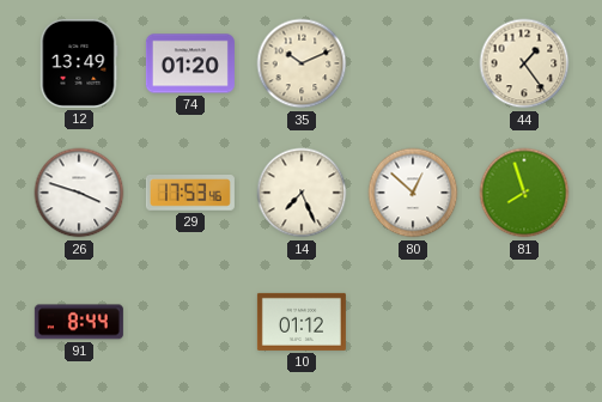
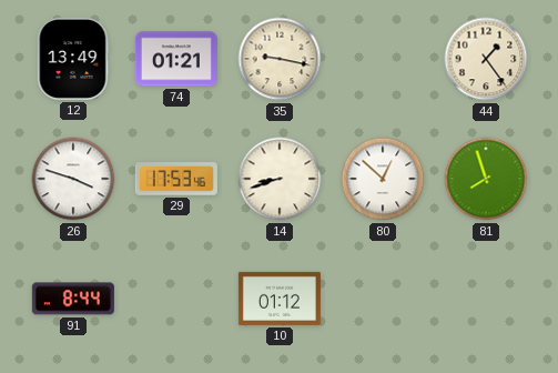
74: 01:20 -> 01:21 (176, 59)
35: 10:11 -> 9:17 (280, 59)
14: 7:26 -> 8:42 (280, 179)
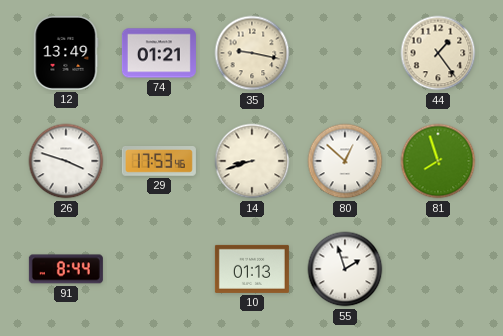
10: 01:12 -> 01:13 (252, 269)
55: none -> 1:57 (345, 269)
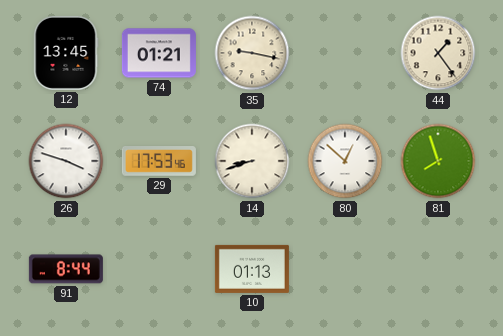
12: 13:49 -> 13:45 (66, 53)
55: 1:57 -> none (345, 269)
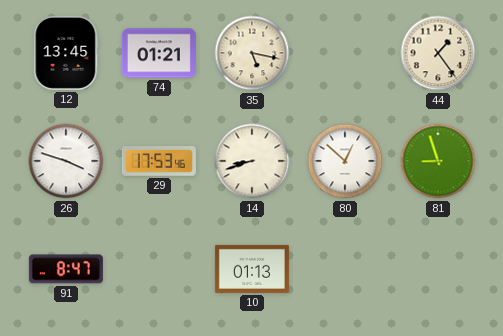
35: 9:17 -> 5:17 (252, 53)
81: 7:57 -> 8:57 (438, 161)
91: 8:44 -> 8:47 (66, 269)
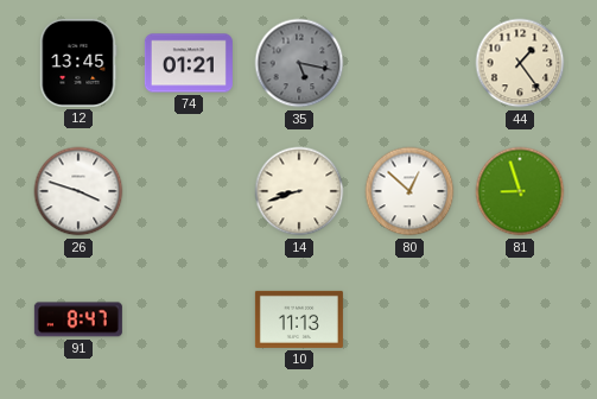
35 dial: cream -> grey (299, 63)
29: 17:53 -> none (159, 161)
10: 01:13 -> 11:13 (299, 319)
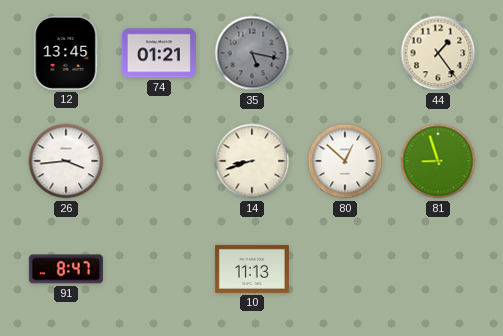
26: 3:48 -> 3:44 (66, 161)
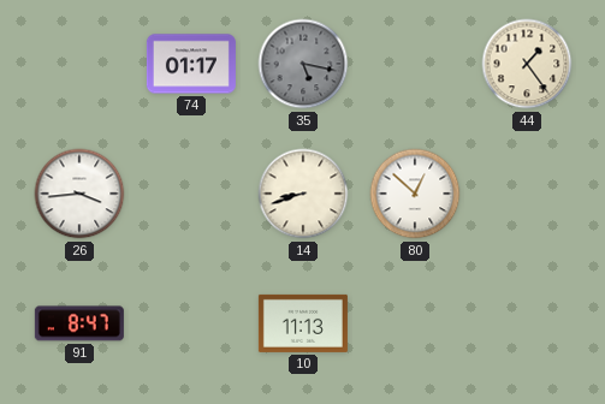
12: 13:45 -> none (66, 53)
74: 01:21 -> 01:17 (191, 64)
81: 8:57 -> none (438, 161)
